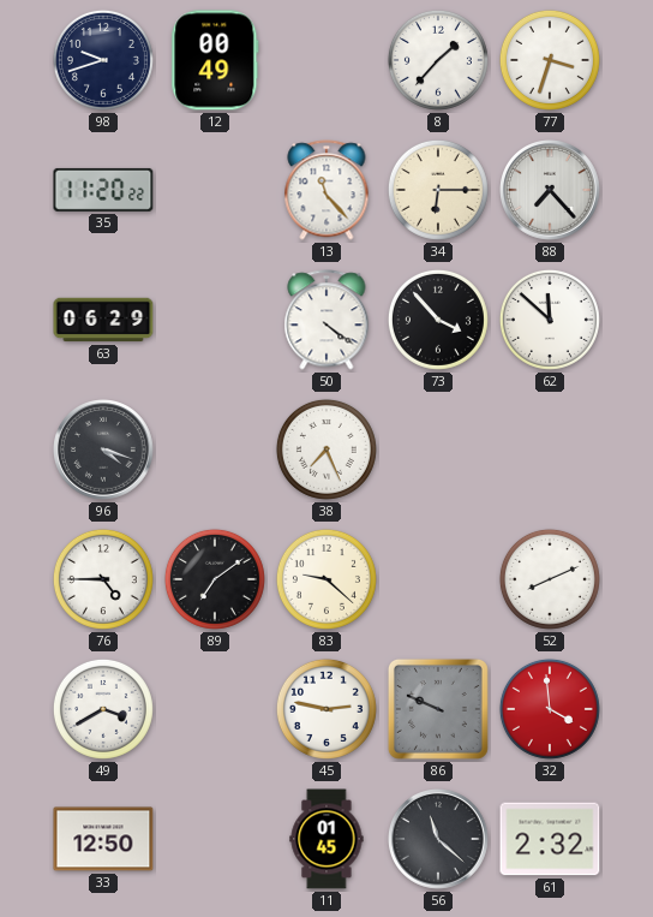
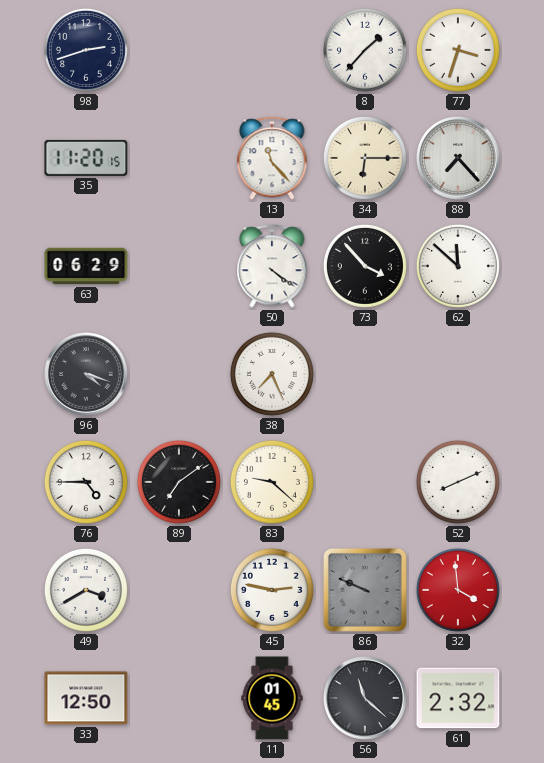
98: 9:42 -> 2:42 (86, 50)
12: 00:49 -> none (215, 60)
35: 11:20:22 -> 11:20:15 (86, 158)
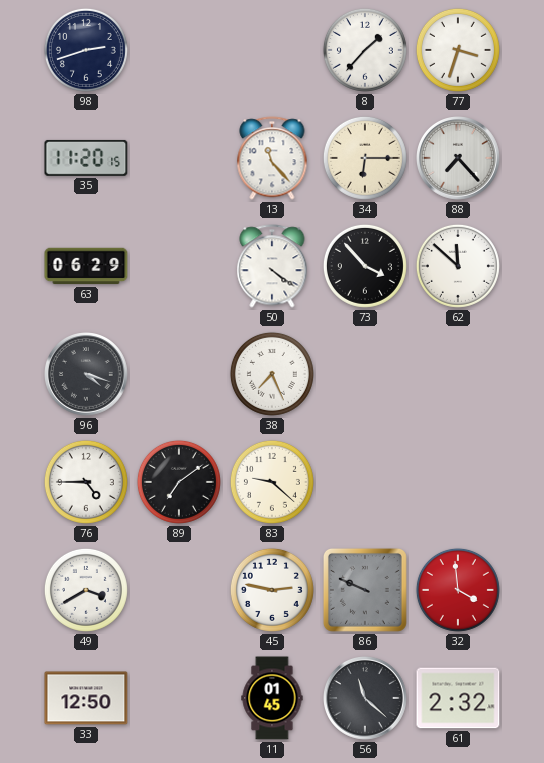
52: 8:11 -> none (458, 482)
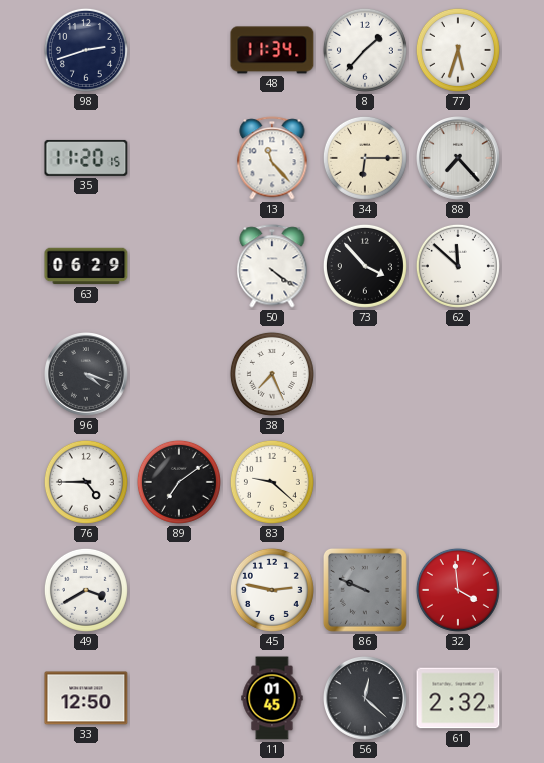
48: none -> 11:34 (272, 50)
77: 3:33 -> 5:33 (458, 50)
56: 11:22 -> 12:22 (366, 699)
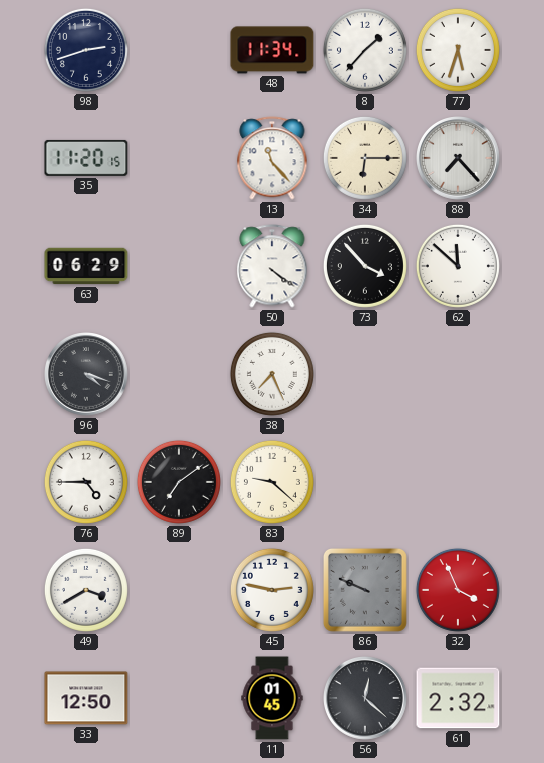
32: 3:59 -> 3:56 (458, 590)
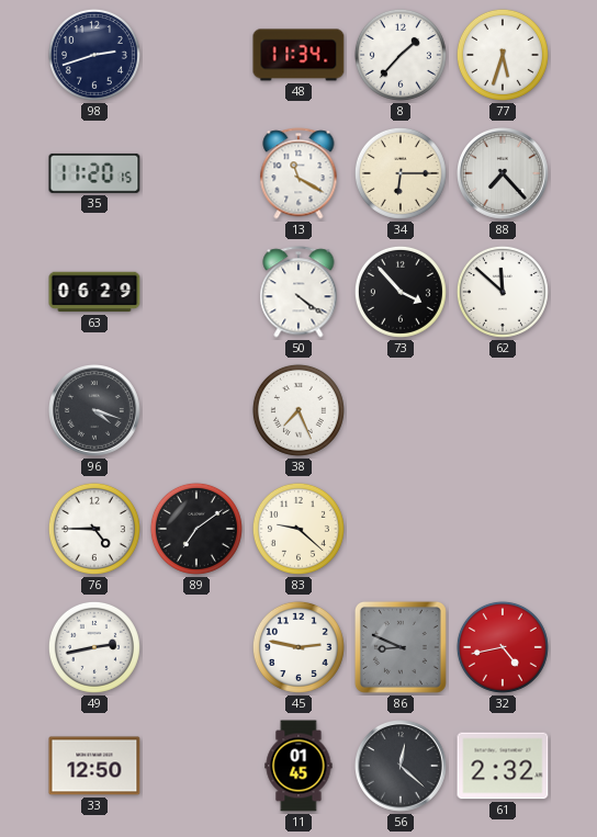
13: 11:23 -> 11:20 (298, 173)
49: 3:40 -> 2:43 (94, 647)
86: 9:49 -> 8:49 (401, 647)
32: 3:56 -> 4:43 (503, 647)
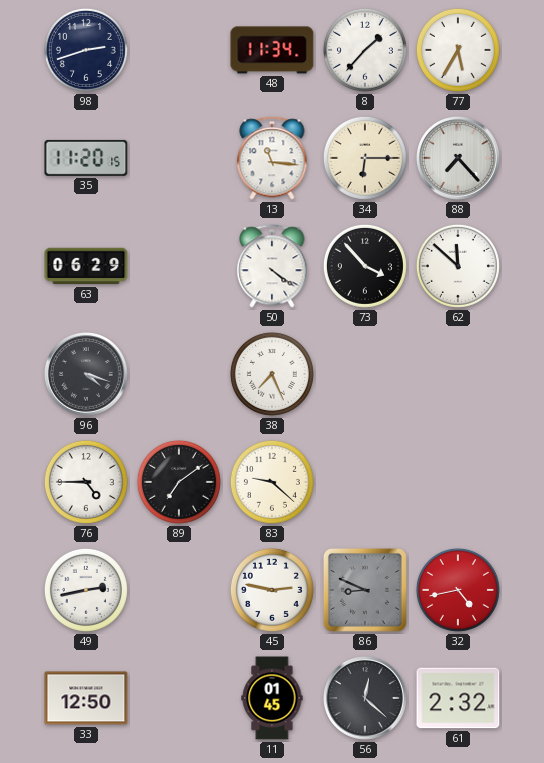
77: 5:33 -> 5:35 (458, 50)
13: 11:20 -> 11:16 (272, 158)
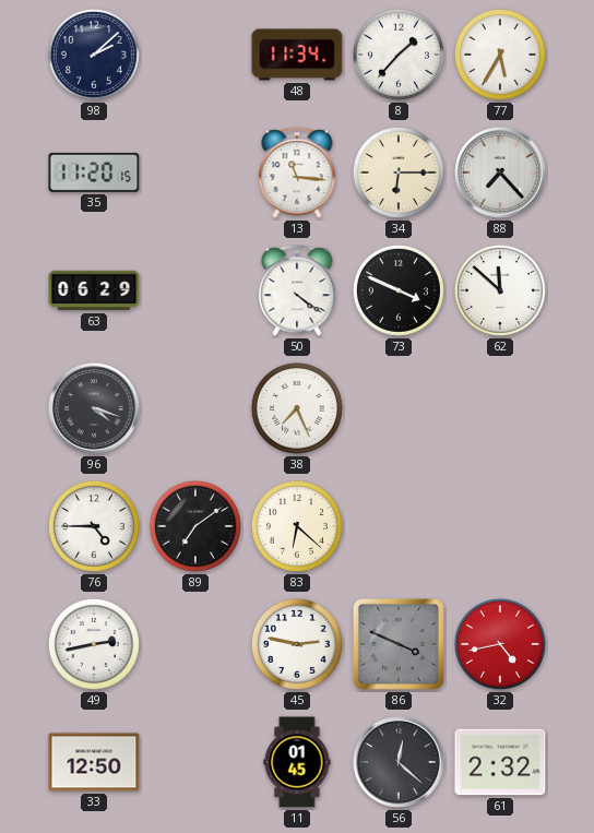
98: 2:42 -> 2:08 (94, 55)
73: 3:53 -> 3:49 (399, 290)
83: 9:22 -> 6:22 (297, 526)
86: 8:49 -> 3:49 (399, 644)
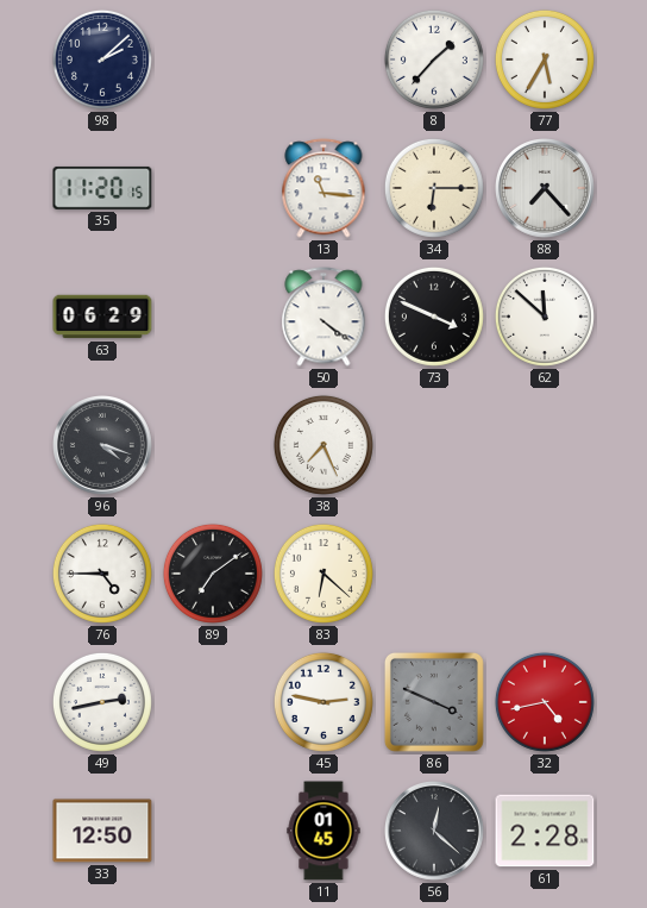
48: 11:34 -> none (297, 55)
61: 2:32 -> 2:28 (545, 831)
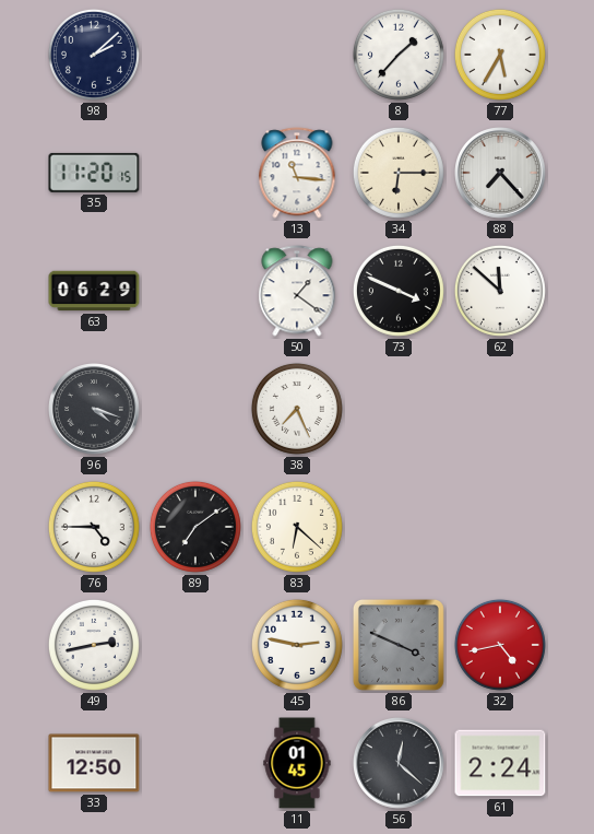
50: 4:21 -> 1:21 (297, 291)
61: 2:28 -> 2:24 (500, 763)
